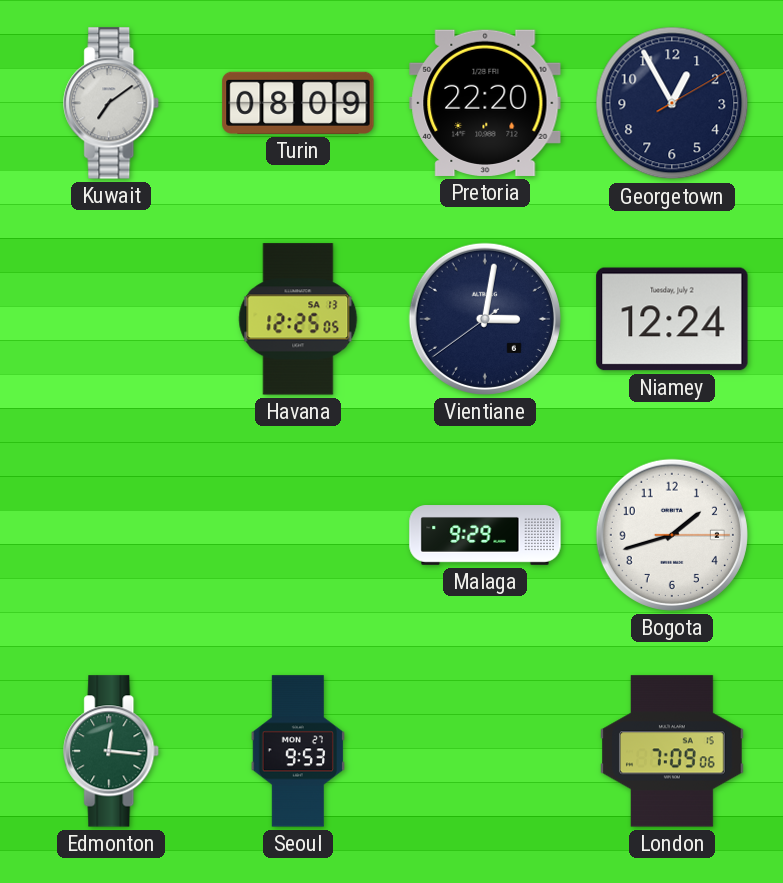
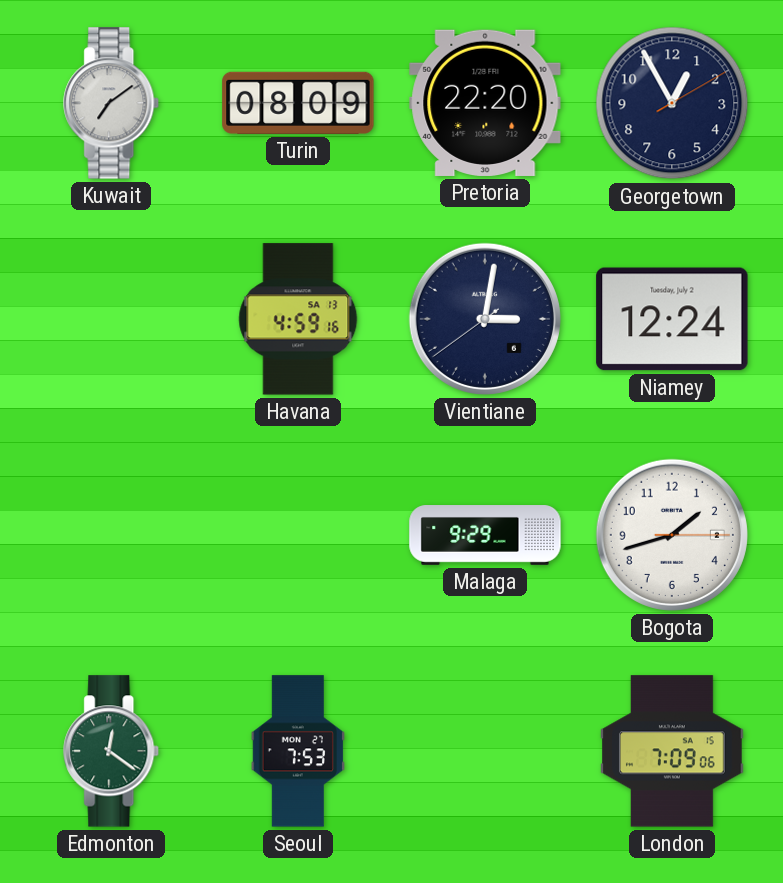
Havana: 12:25 -> 4:59 (298, 319)
Edmonton: 12:16 -> 12:21 (112, 751)
Seoul: 9:53 -> 7:53 (297, 751)
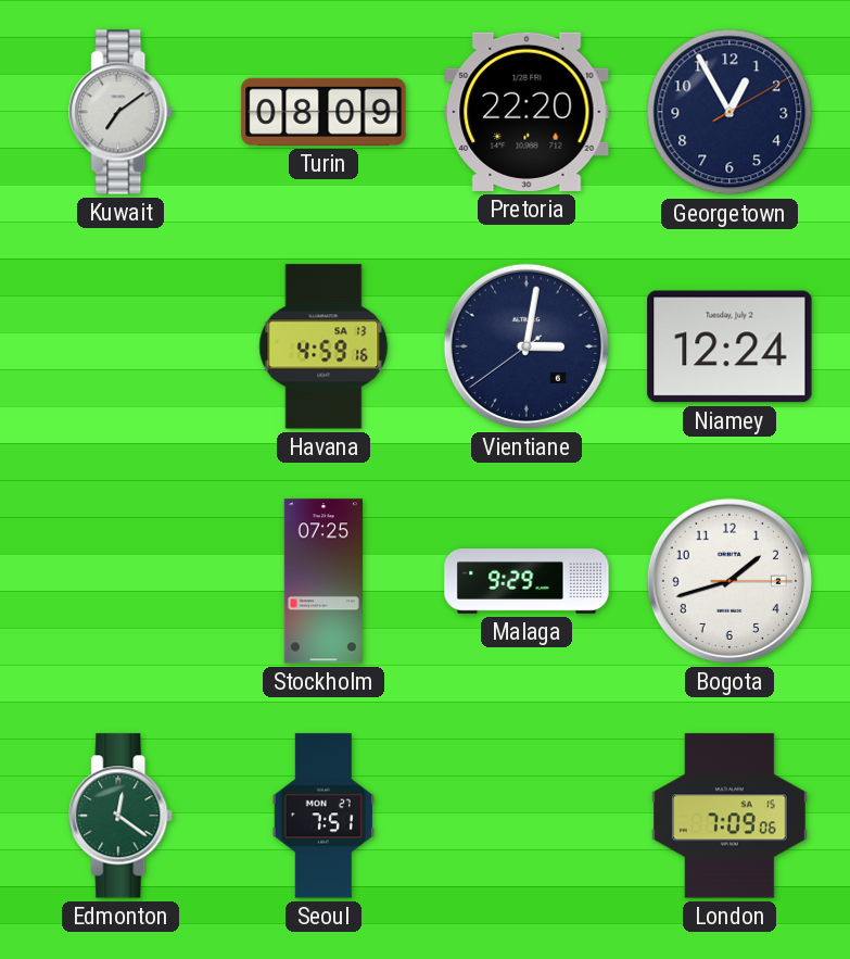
Stockholm: none -> 07:25 (322, 581)
Seoul: 7:53 -> 7:51 (322, 816)
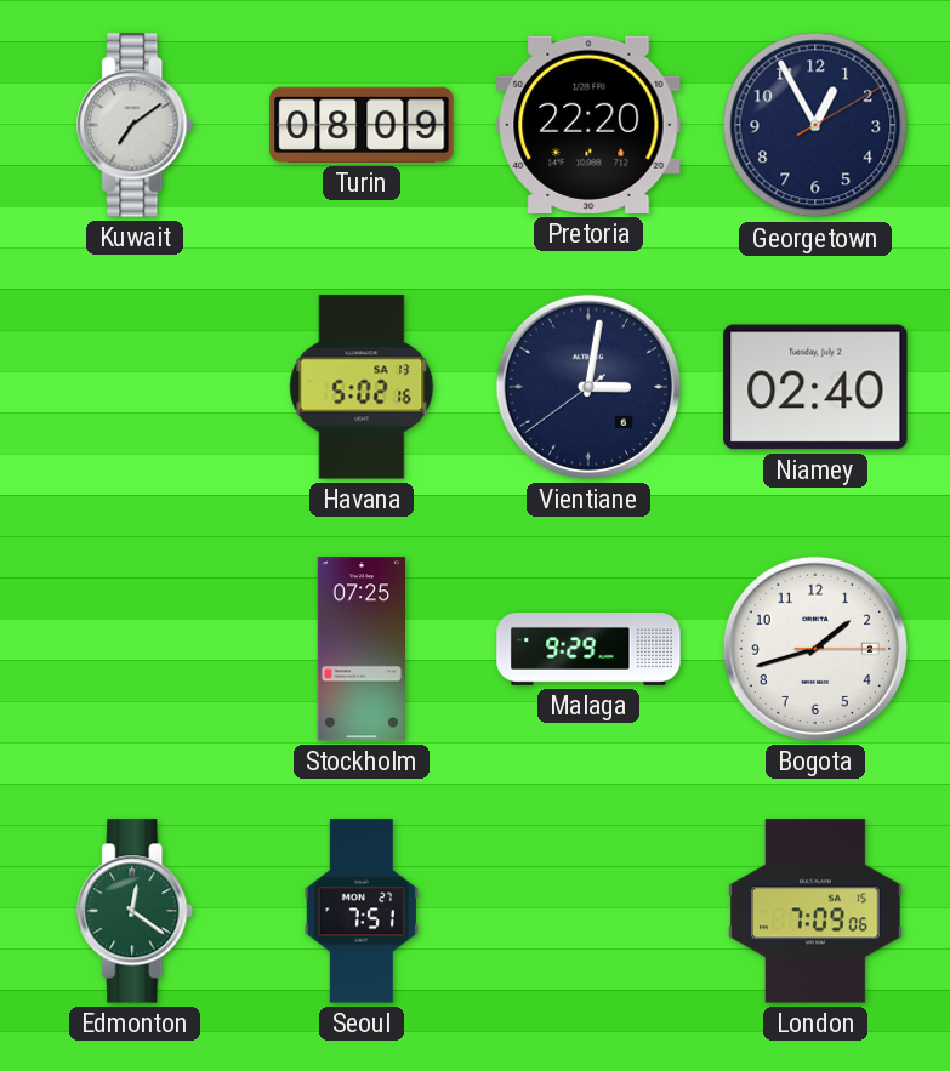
Havana: 4:59 -> 5:02 (362, 387)
Niamey: 12:24 -> 02:40 (815, 387)
